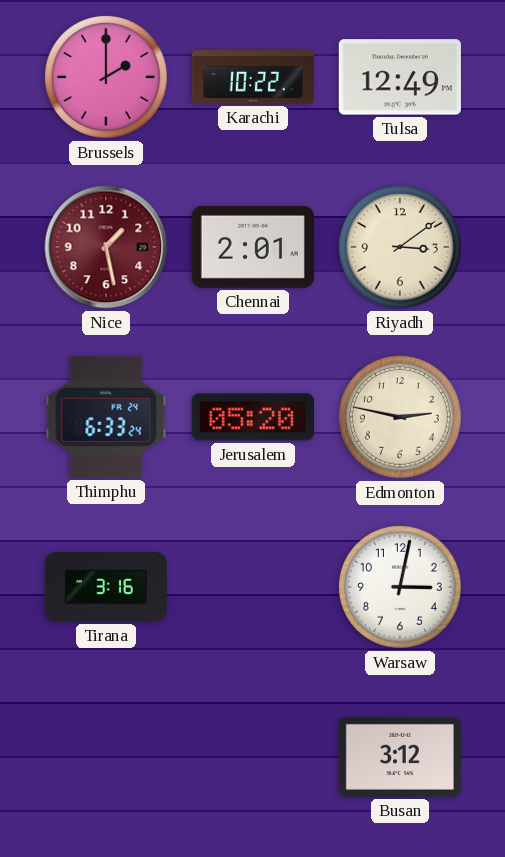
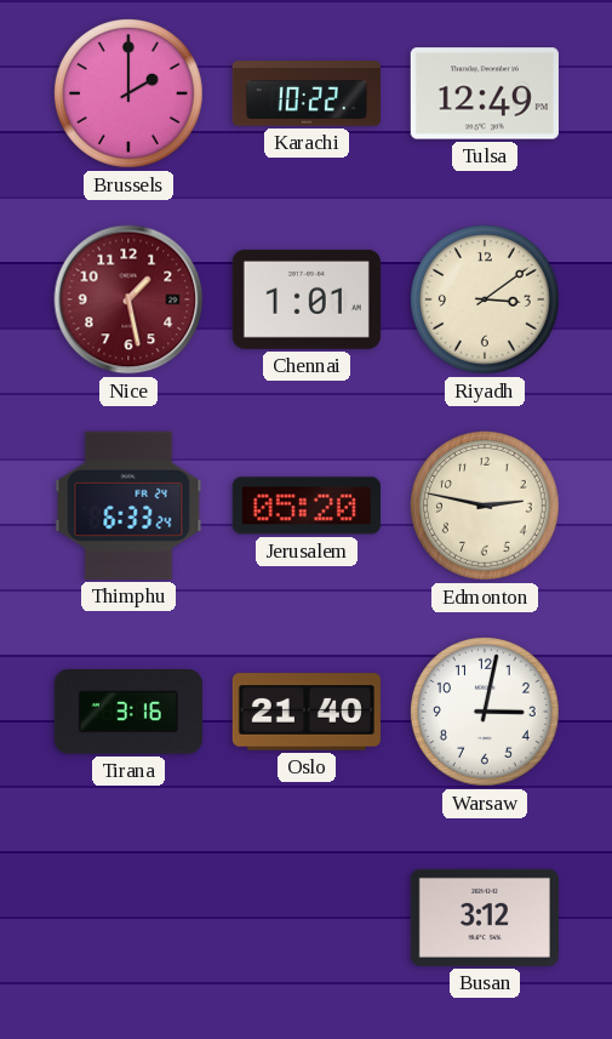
Chennai: 2:01 -> 1:01 (307, 299)
Oslo: none -> 21:40 (307, 712)
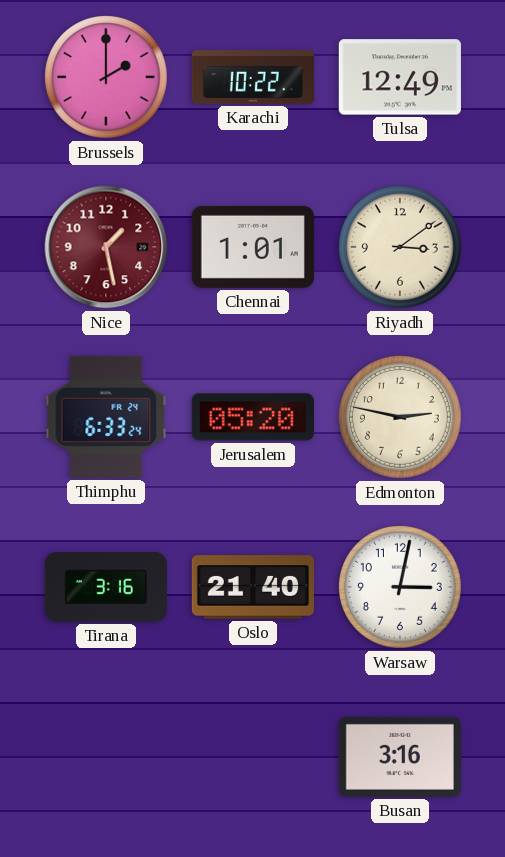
Busan: 3:12 -> 3:16 (400, 757)
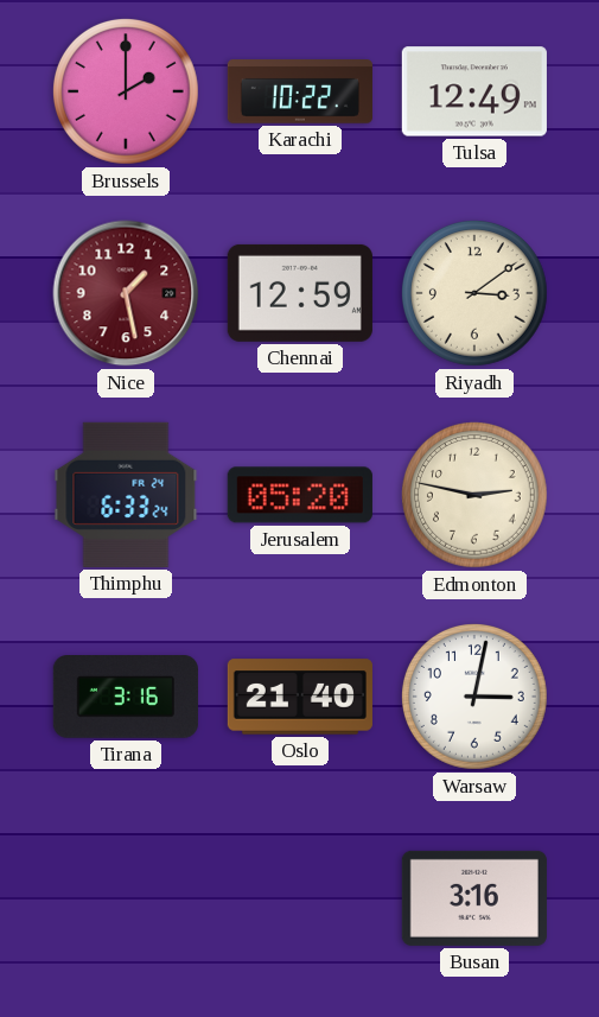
Chennai: 1:01 -> 12:59 (300, 293)
